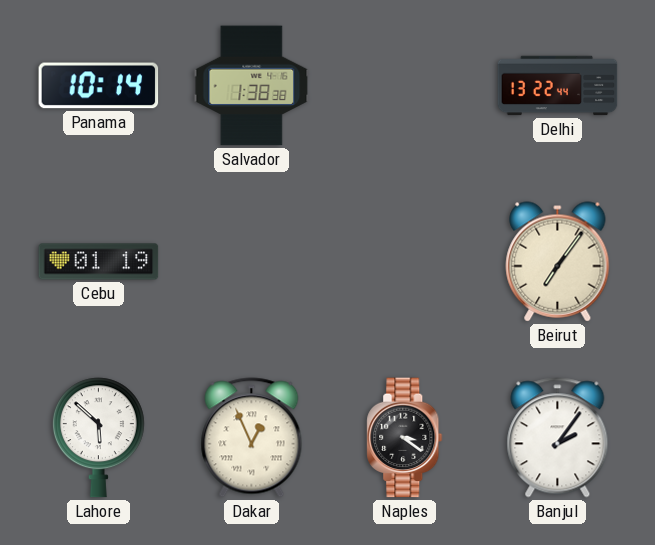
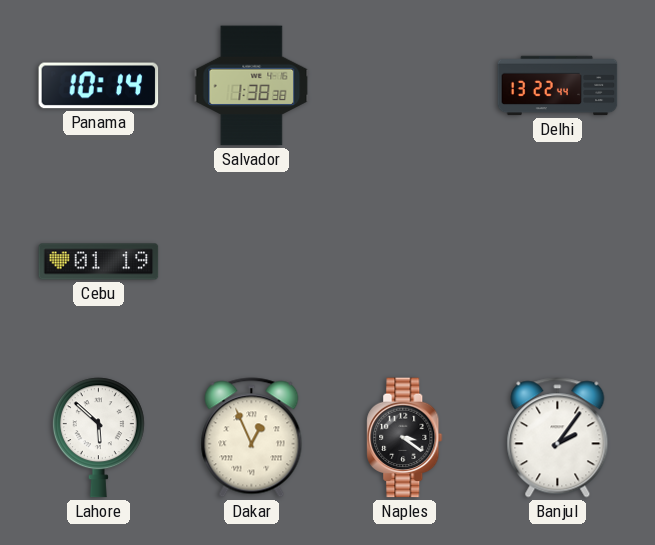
Beirut: 7:06 -> none (558, 262)
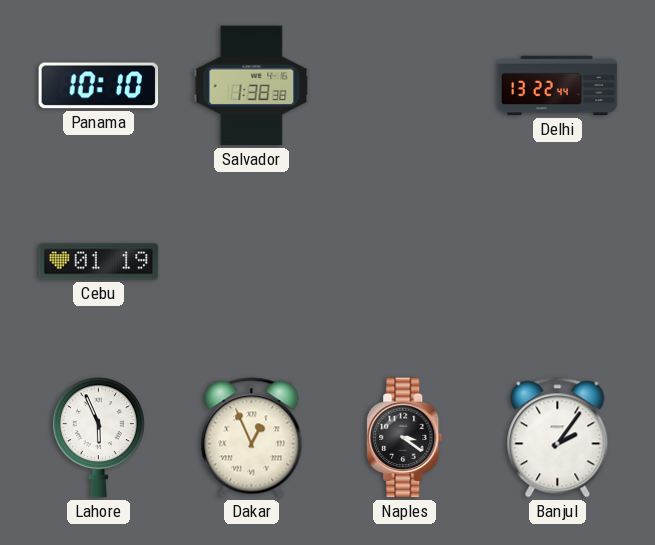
Panama: 10:14 -> 10:10 (99, 86)
Lahore: 5:52 -> 5:56 (98, 438)
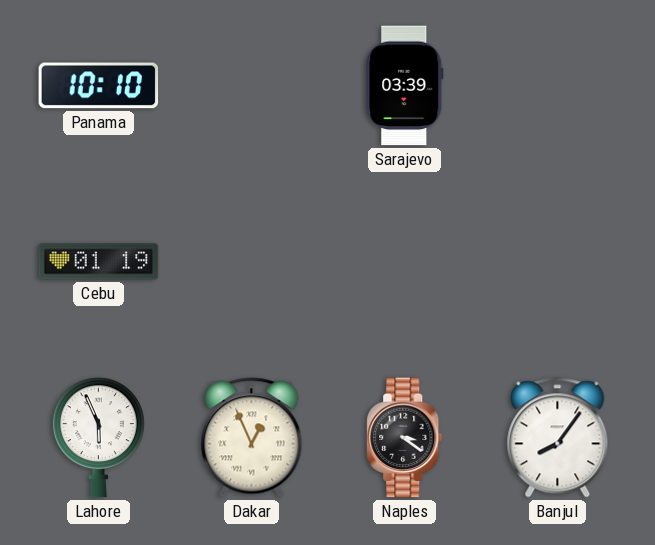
Salvador: 1:38 -> none (252, 86)
Sarajevo: none -> 03:39 (405, 86)
Delhi: 13:22 -> none (558, 86)
Banjul: 2:06 -> 8:06 (558, 438)
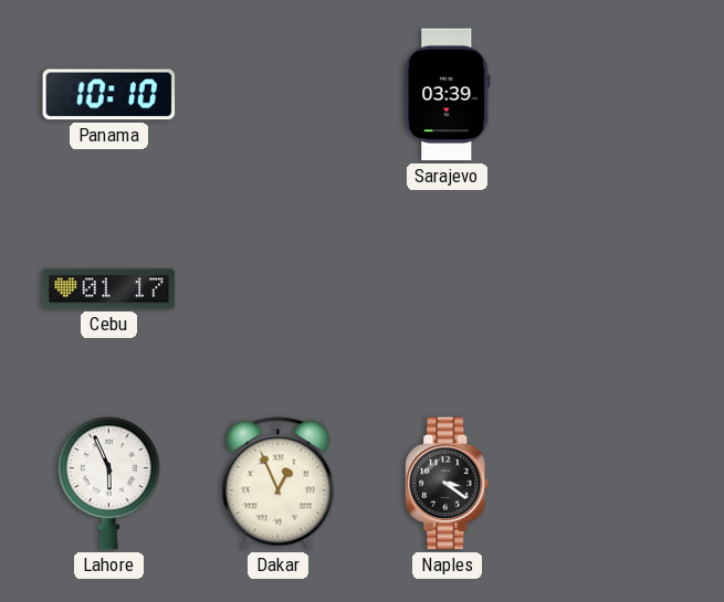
Cebu: 01:19 -> 01:17 (109, 289)
Banjul: 8:06 -> none (558, 438)
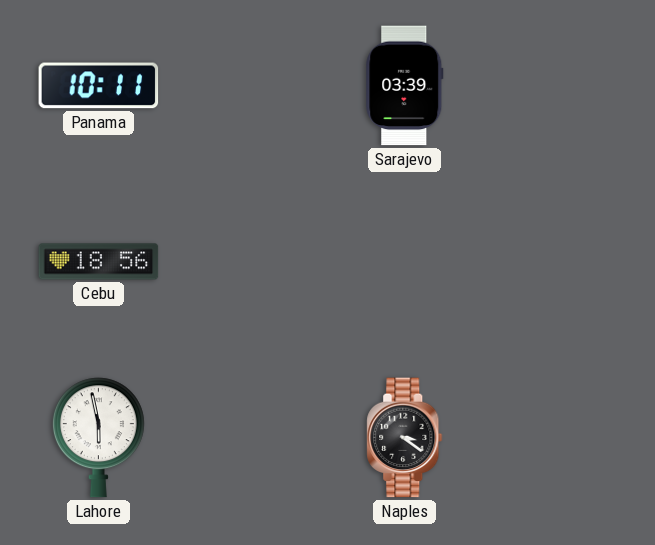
Panama: 10:10 -> 10:11 (99, 86)
Cebu: 01:17 -> 18:56 (99, 262)
Lahore: 5:56 -> 5:58 (98, 438)
Dakar: 12:56 -> none (279, 484)
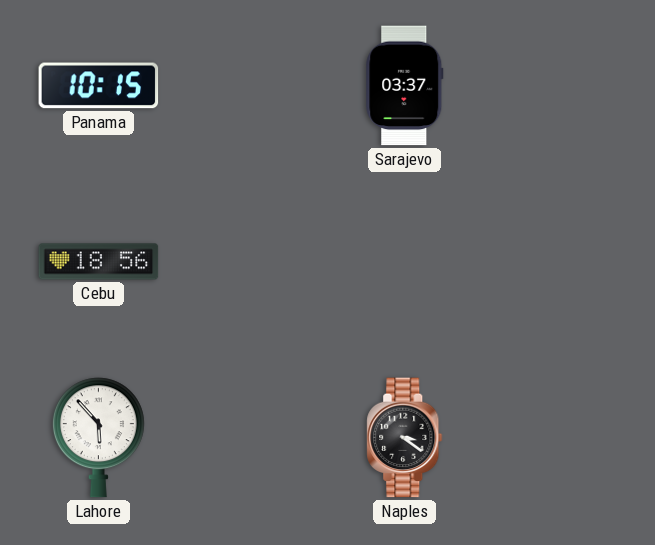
Panama: 10:11 -> 10:15 (99, 86)
Sarajevo: 03:39 -> 03:37 (405, 86)
Lahore: 5:58 -> 5:53 (98, 438)
